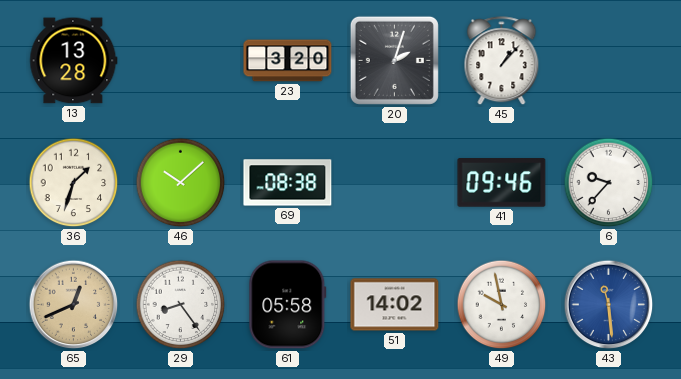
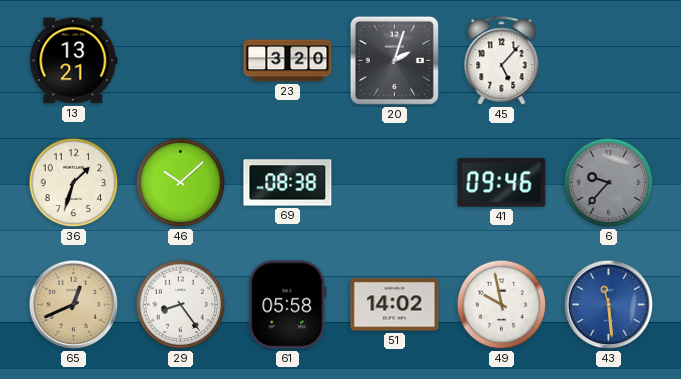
13: 13:28 -> 13:21 (74, 61)
45: 1:07 -> 5:07 (502, 61)
6 dial: white -> grey (609, 183)
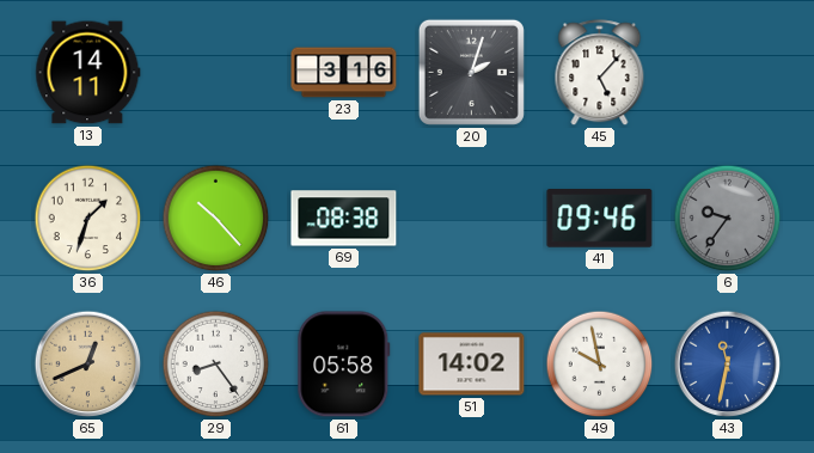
13: 13:21 -> 14:11 (88, 73)
23: 3:20 -> 3:16 (344, 73)
46: 10:08 -> 10:23 (216, 219)
6: 9:37 -> 9:36 (728, 219)
43: 11:29 -> 11:32 (728, 365)
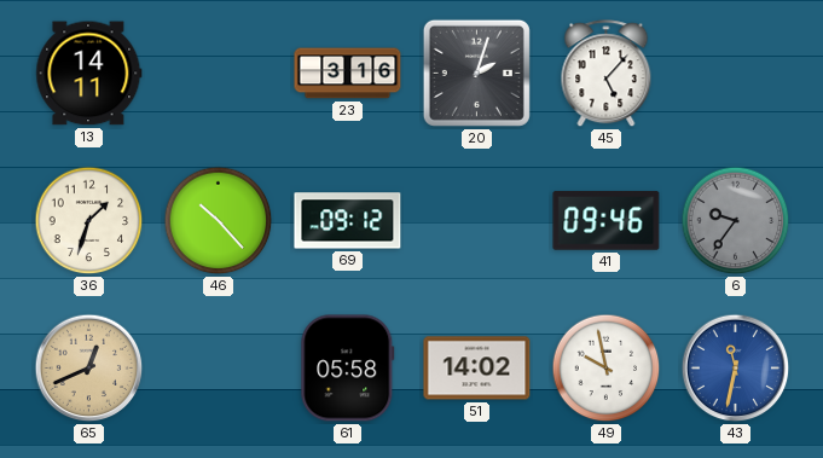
69: 08:38 -> 09:12 (348, 221)
29: 8:24 -> none (216, 365)
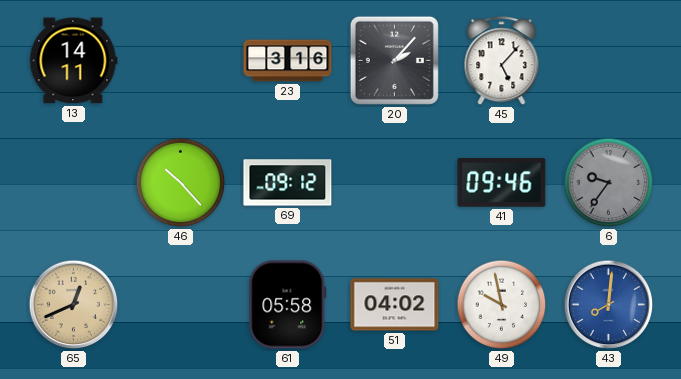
20: 2:03 -> 2:07 (394, 60)
36: 1:33 -> none (89, 221)
51: 14:02 -> 04:02 (395, 305)
43: 11:32 -> 8:01 (609, 305)
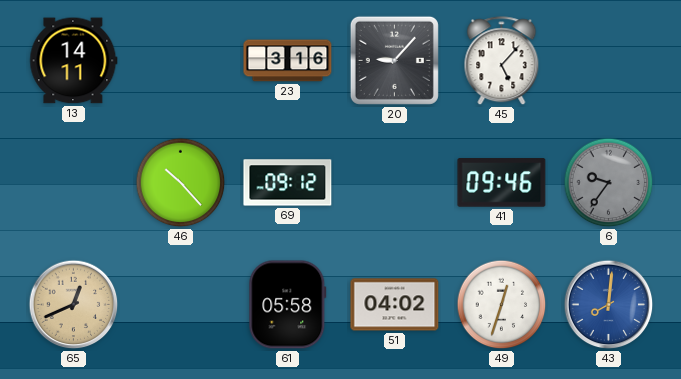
20: 2:07 -> 9:07 (394, 60)
49: 9:58 -> 12:33 (502, 305)
